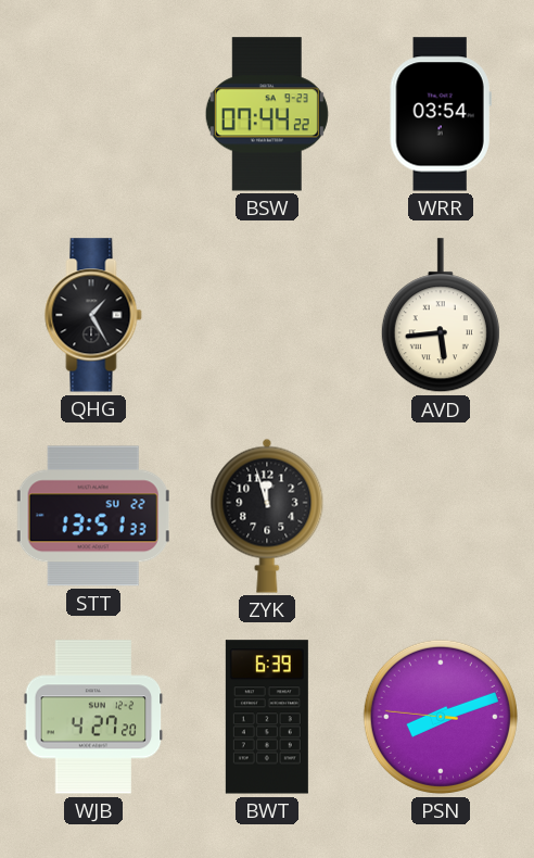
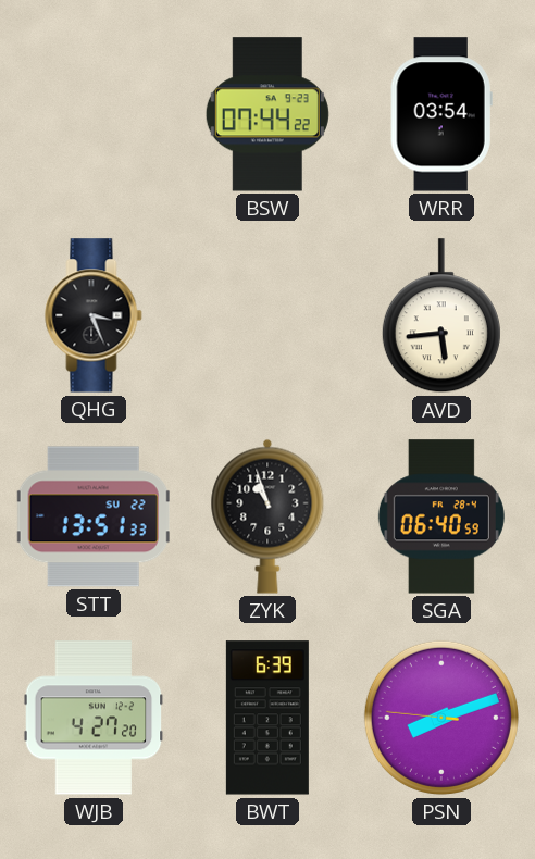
QHG: 1:25 -> 3:26 (94, 315)
ZYK: 11:57 -> 10:57 (267, 516)
SGA: none -> 06:40 (441, 516)
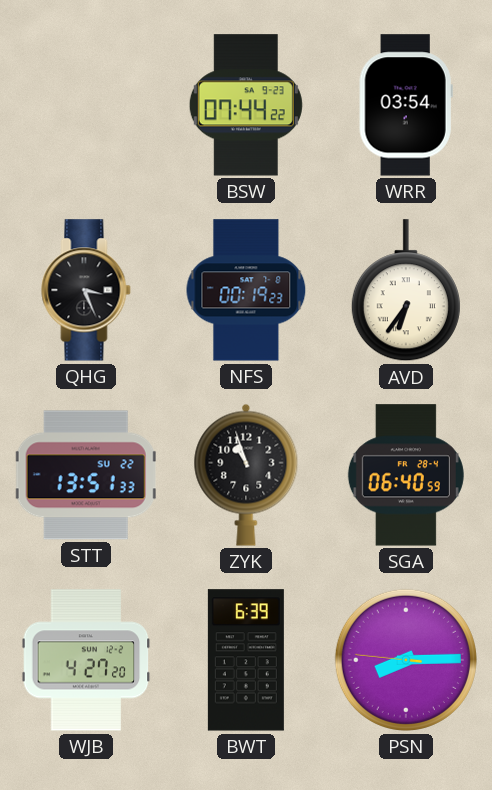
NFS: none -> 00:19 (246, 290)
AVD: 5:44 -> 6:36 (406, 291)
PSN: 8:11 -> 8:14 (406, 660)
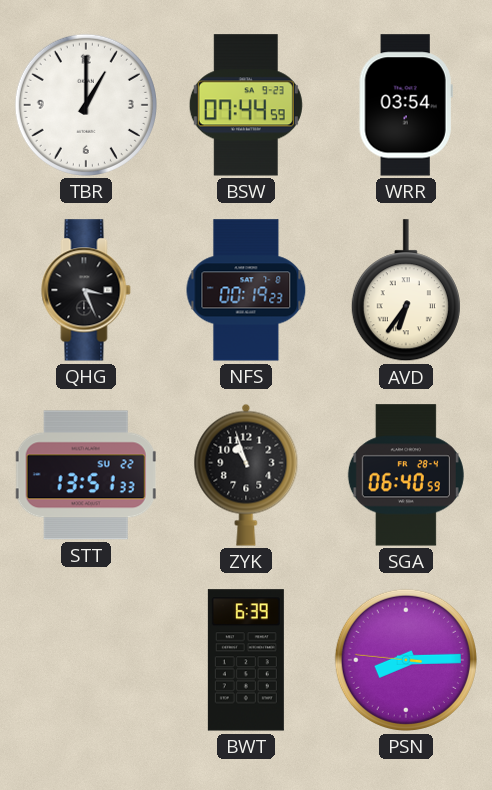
TBR: none -> 1:00 (86, 105)
BSW: 07:44:22 -> 07:44:59 (246, 105)
WJB: 4:27 -> none (86, 660)
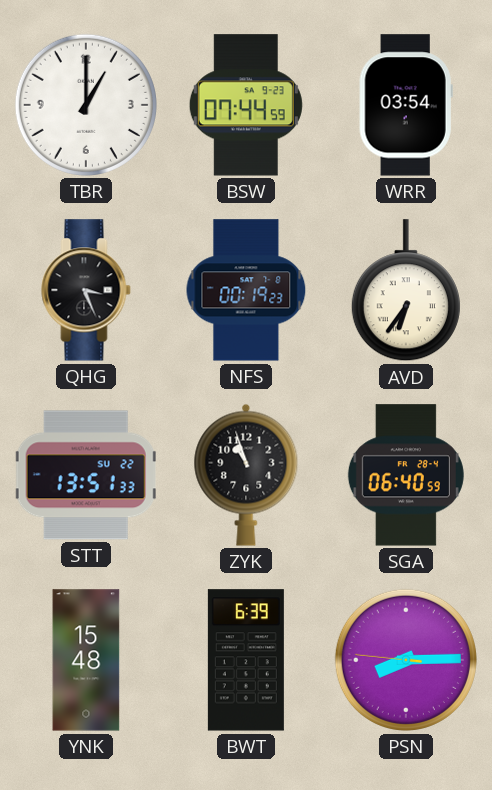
YNK: none -> 15:48 (86, 660)
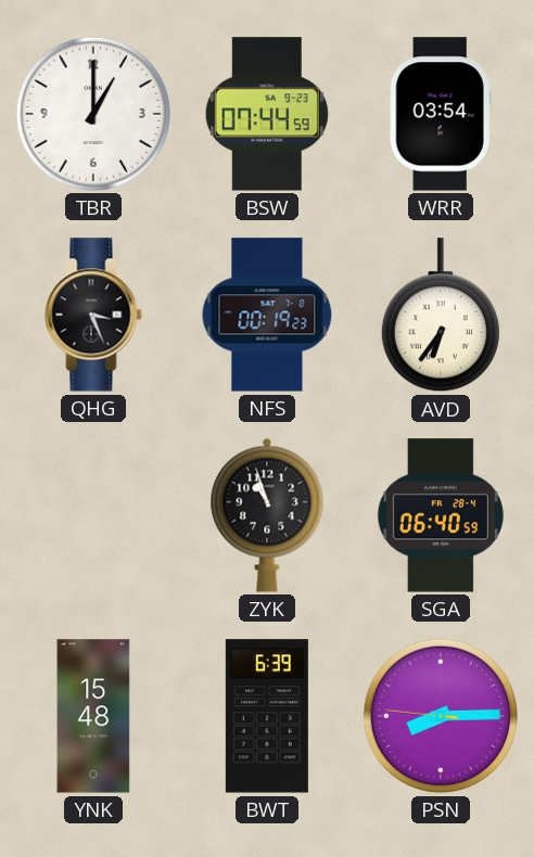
STT: 13:51 -> none (86, 475)
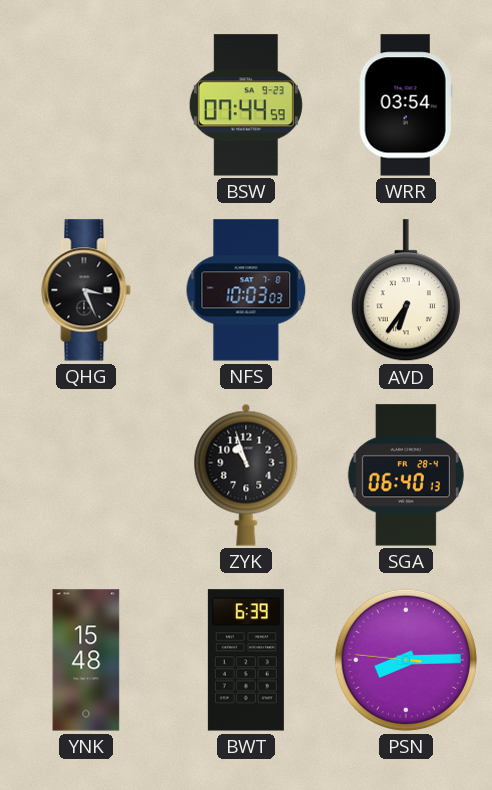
TBR: 1:00 -> none (93, 114)
NFS: 00:19 -> 10:03 (246, 290)
SGA: 06:40:59 -> 06:40:13 (406, 475)
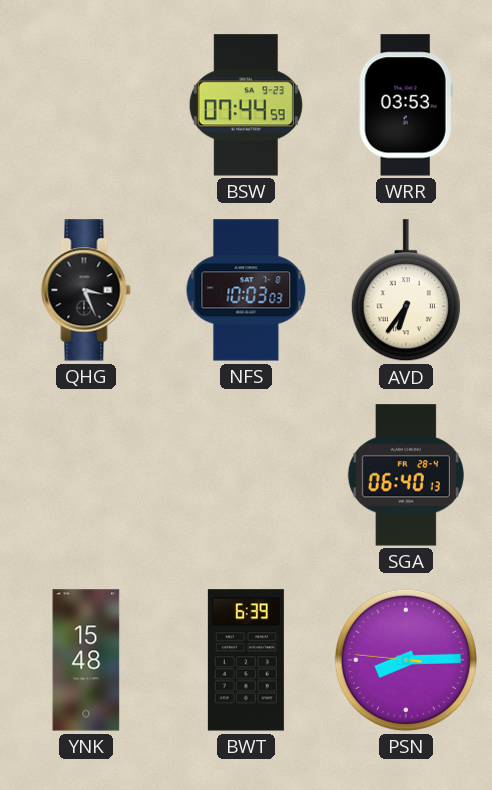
WRR: 03:54 -> 03:53 (406, 105)
ZYK: 10:57 -> none (246, 475)
